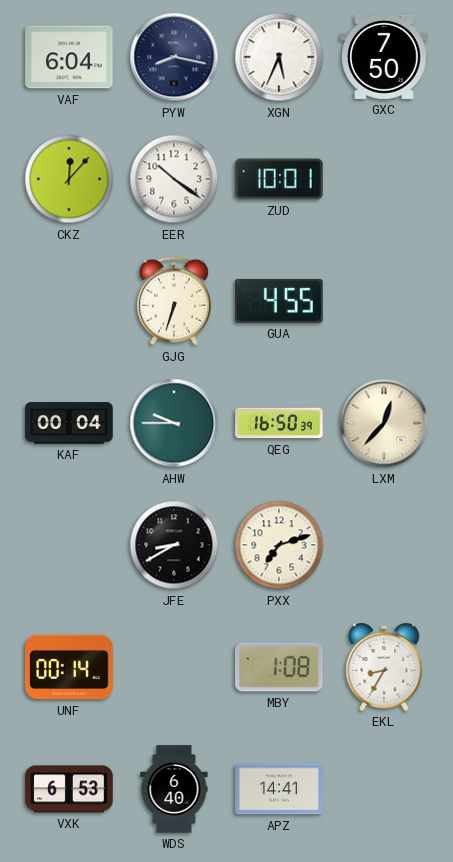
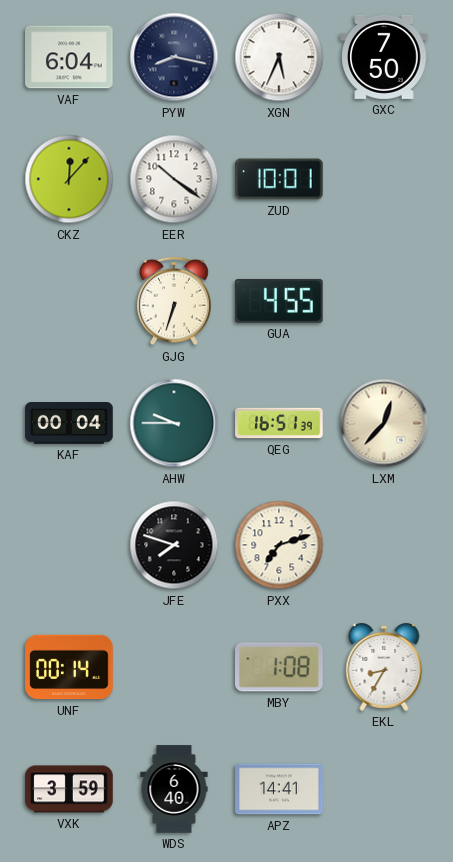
QEG: 16:50 -> 16:51 (279, 423)
JFE: 8:40 -> 7:48 (174, 545)
VXK: 6:53 -> 3:59 (69, 789)
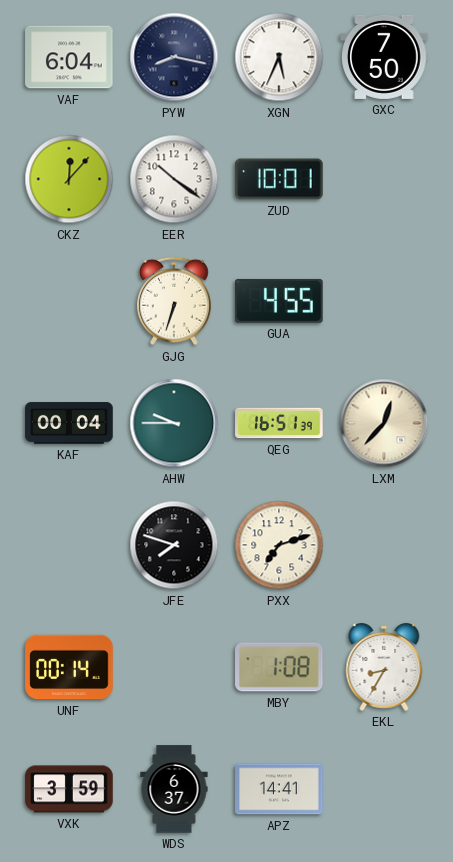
WDS: 6:40 -> 6:37 (174, 789)
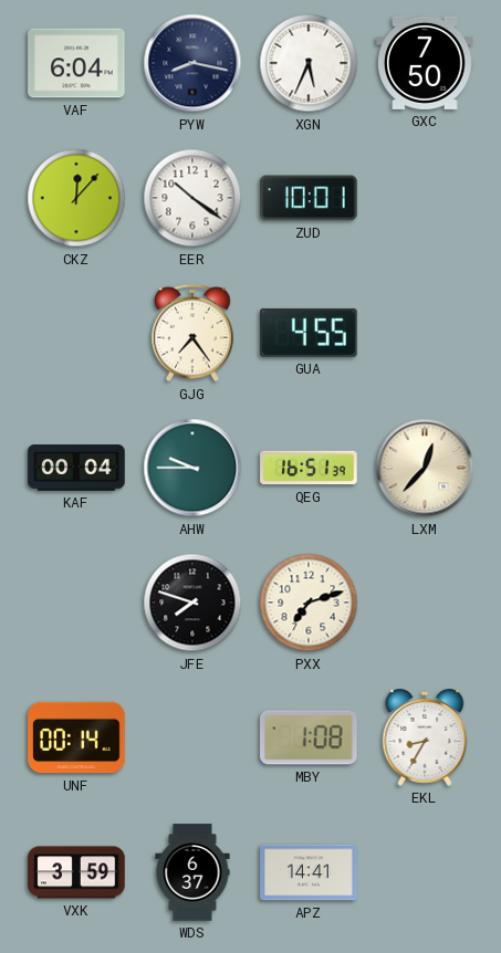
GJG: 6:33 -> 7:24 (194, 333)
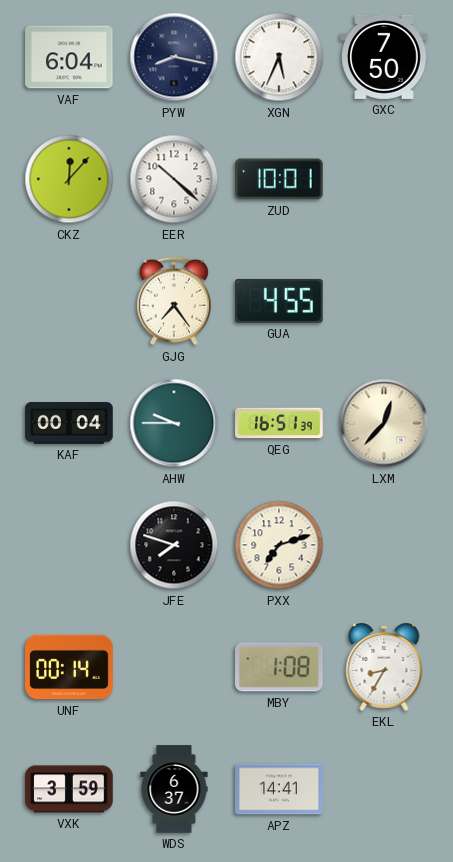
EER: 10:21 -> 10:22 (174, 179)
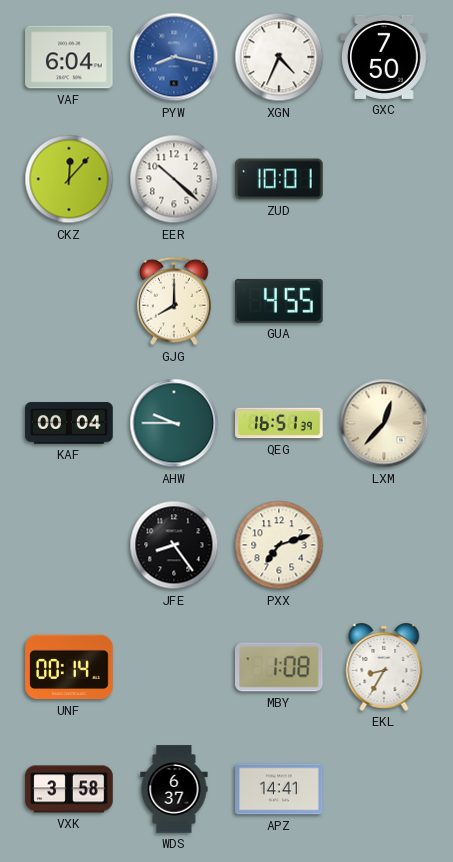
PYW dial: navy -> blue (174, 57)
XGN: 5:34 -> 4:34 (279, 57)
GJG: 7:24 -> 8:00 (175, 301)
JFE: 7:48 -> 8:24 (174, 545)
VXK: 3:59 -> 3:58 (69, 789)
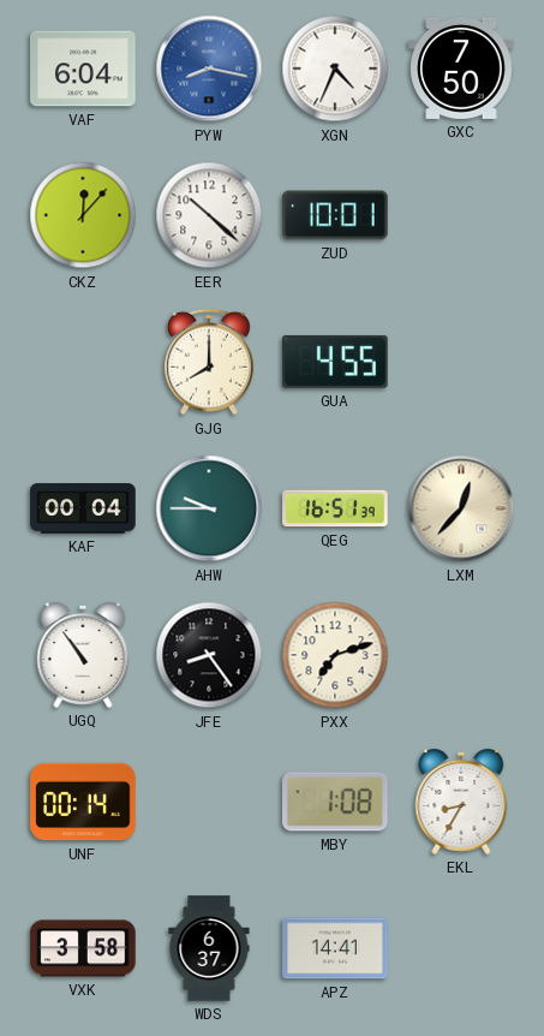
UGQ: none -> 10:54 (83, 655)
